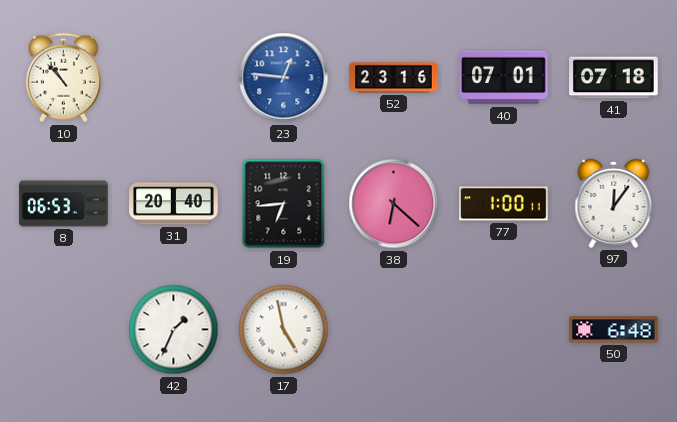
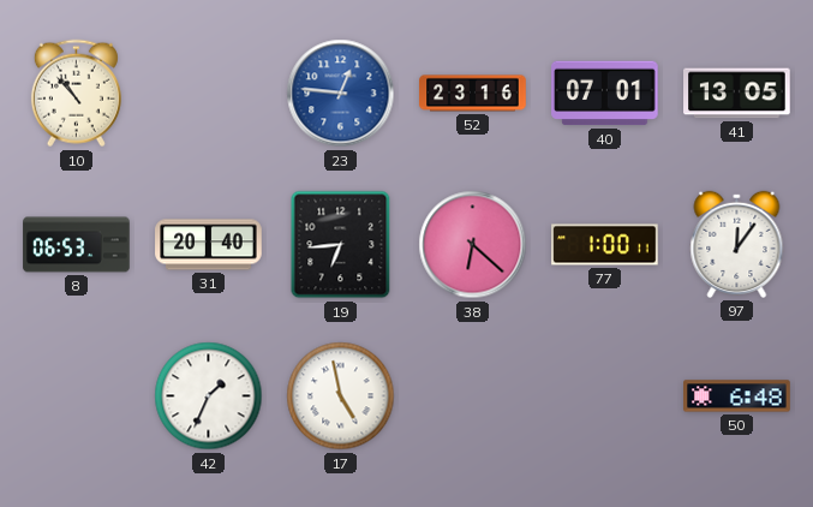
41: 07:18 -> 13:05 (737, 94)
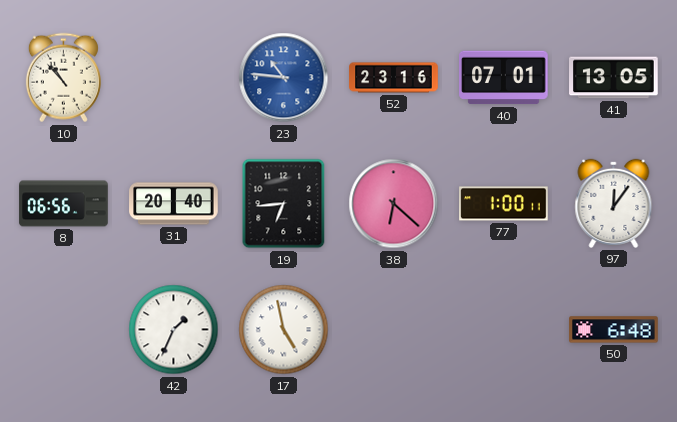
23: 12:46 -> 10:46 (284, 78)
8: 06:53 -> 06:56 (64, 204)
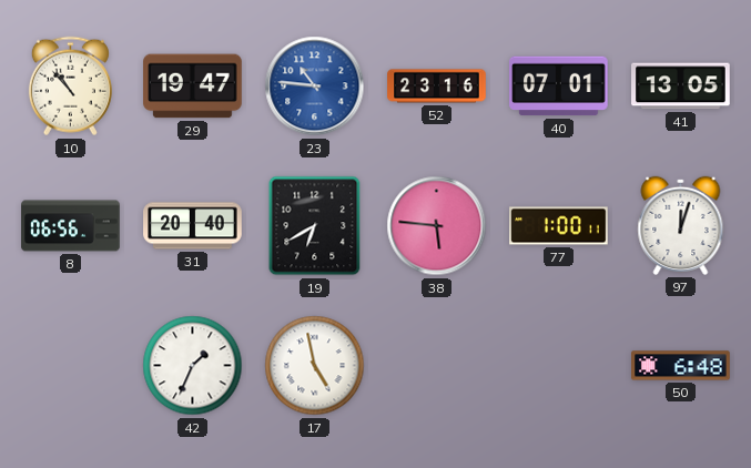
29: none -> 19:47 (193, 87)
19: 6:44 -> 6:40 (315, 226)
38: 6:22 -> 5:46 (437, 226)
97: 12:06 -> 12:03 (681, 225)
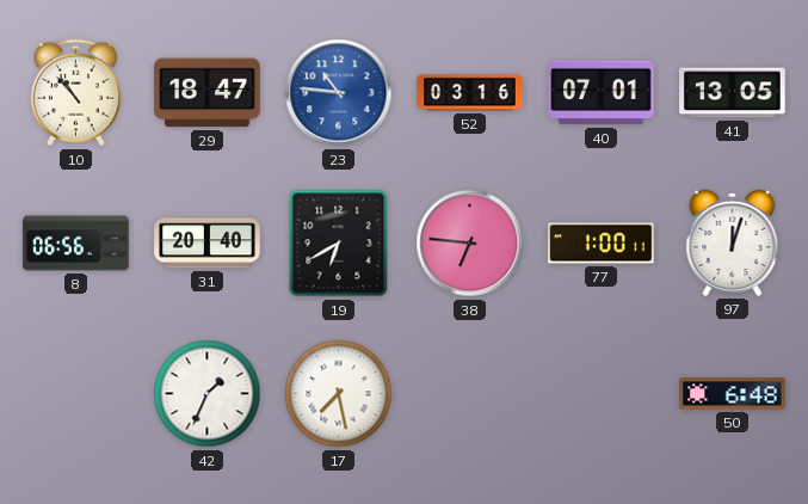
29: 19:47 -> 18:47 (208, 93)
52: 23:16 -> 03:16 (470, 93)
38: 5:46 -> 6:46 (470, 244)
17: 4:58 -> 7:28 (339, 394)
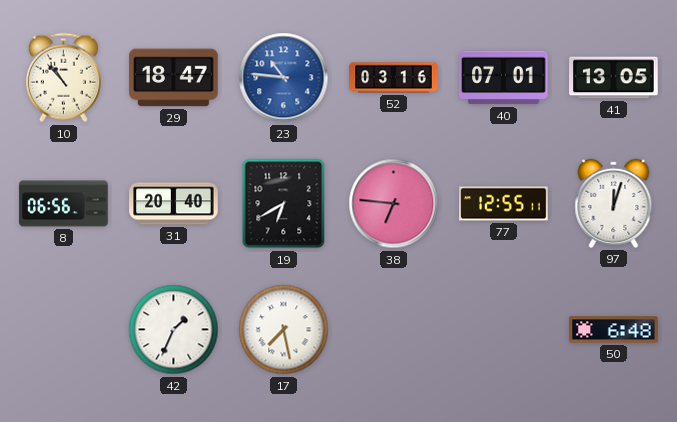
77: 1:00 -> 12:55 (504, 204)
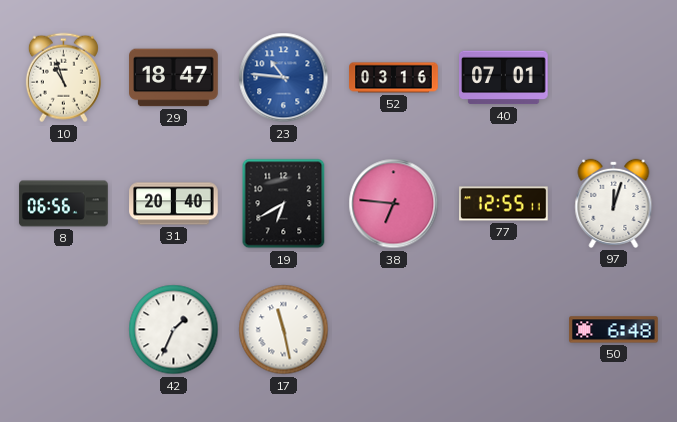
10: 10:53 -> 10:57 (63, 78)
41: 13:05 -> none (614, 78)
17: 7:28 -> 11:28 (284, 330)
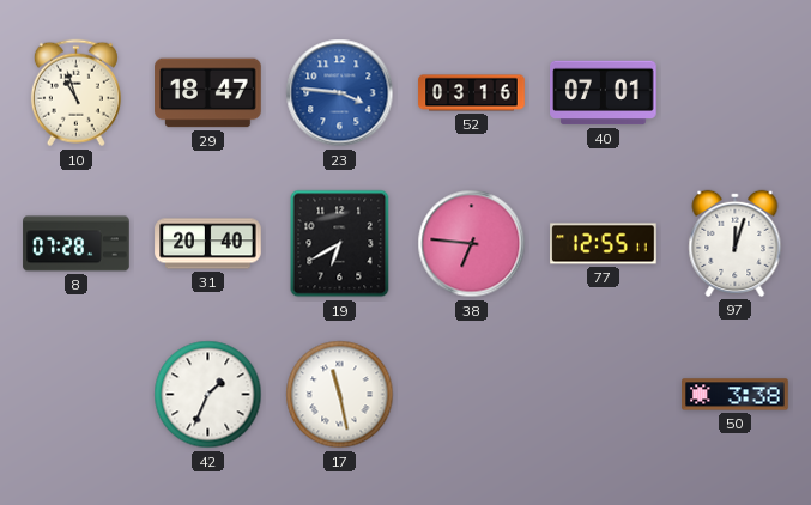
23: 10:46 -> 3:46 (340, 93)
8: 06:56 -> 07:28 (77, 244)
50: 6:48 -> 3:38 (736, 395)
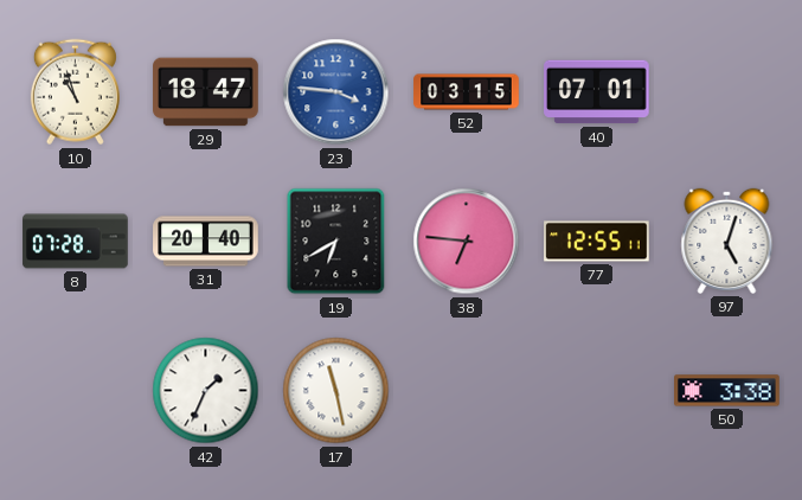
52: 03:16 -> 03:15 (467, 92)
97: 12:03 -> 5:03 (727, 241)
